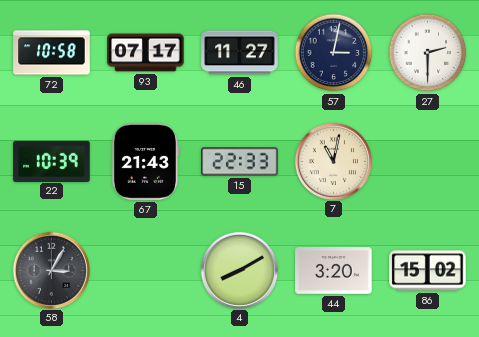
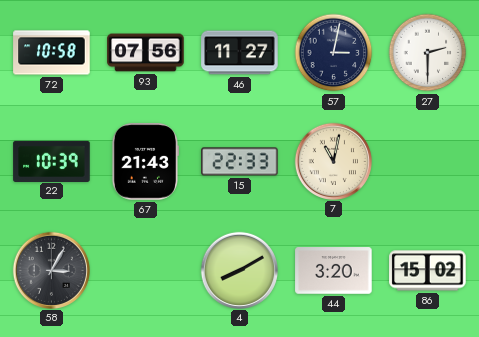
93: 07:17 -> 07:56 (146, 53)
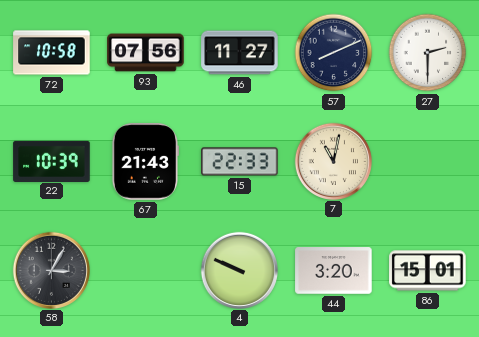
57: 3:02 -> 8:11 (334, 53)
4: 8:10 -> 9:49 (239, 270)
86: 15:02 -> 15:01 (428, 271)
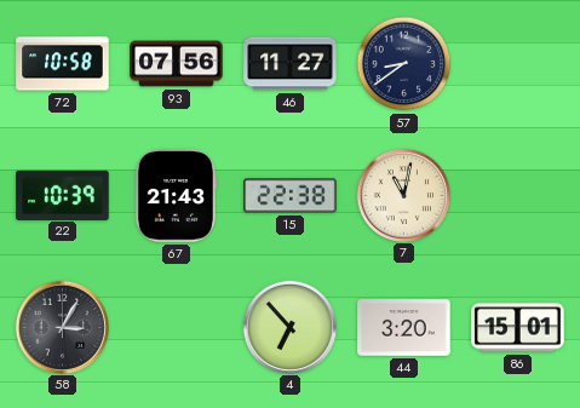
57: 8:11 -> 8:39 (404, 64)
27: 2:30 -> none (428, 53)
15: 22:33 -> 22:38 (291, 196)
4: 9:49 -> 6:53 (289, 327)
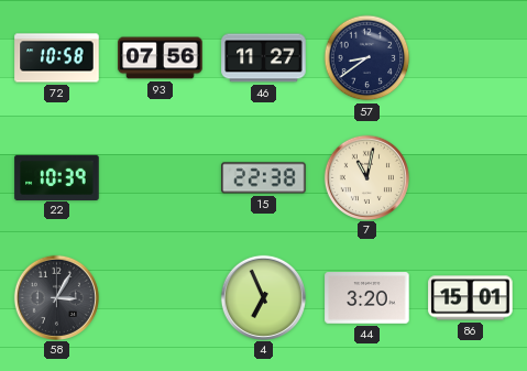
67: 21:43 -> none (174, 196)
4: 6:53 -> 6:56 (263, 297)
